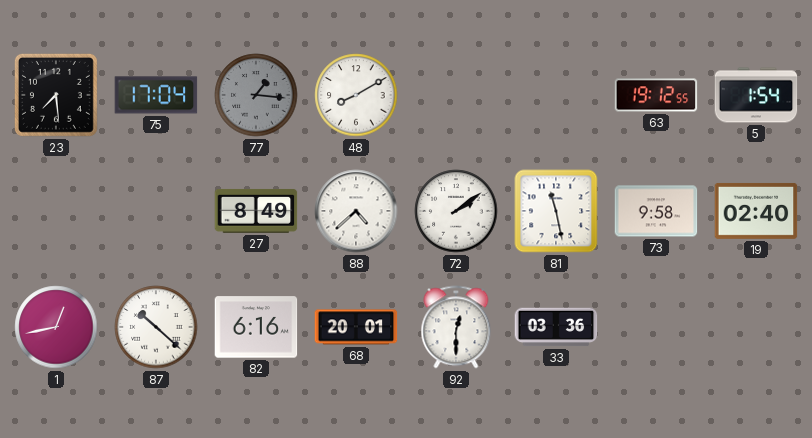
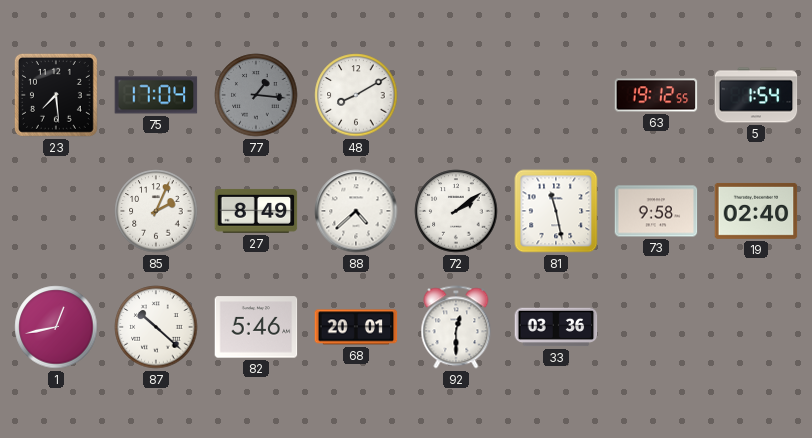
85: none -> 2:04 (156, 211)
82: 6:16 -> 5:46 (256, 327)
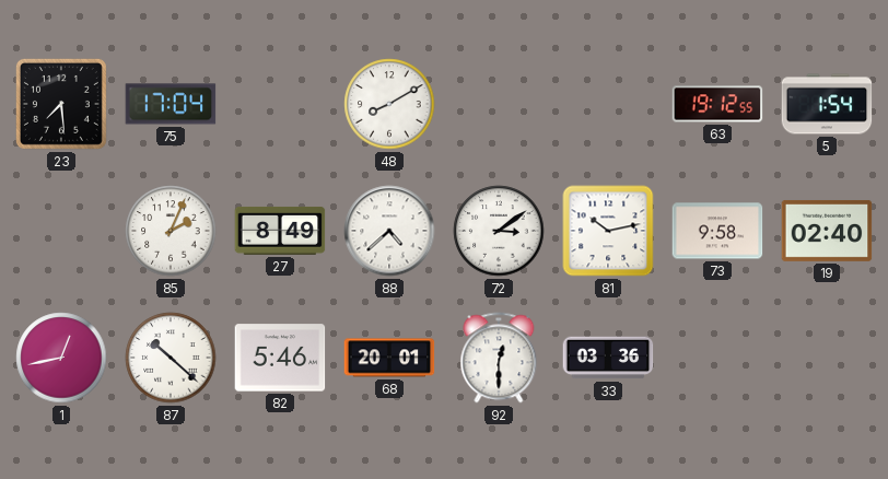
77: 1:16 -> none (256, 95)
72: 2:09 -> 3:09 (499, 231)
81: 11:28 -> 10:13 (608, 231)
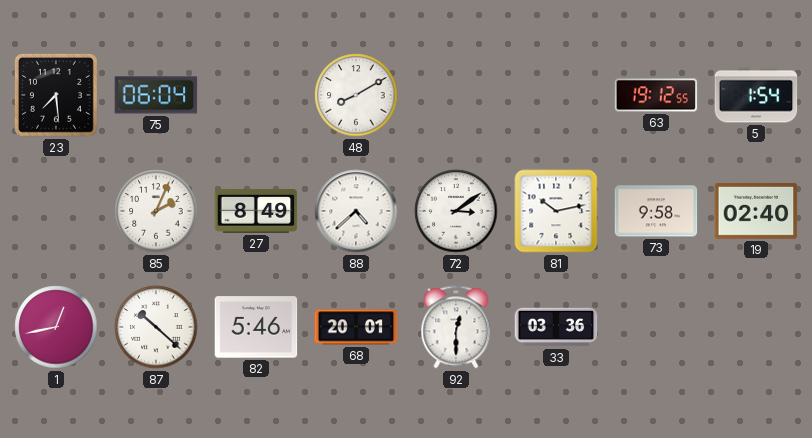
75: 17:04 -> 06:04 (156, 95)
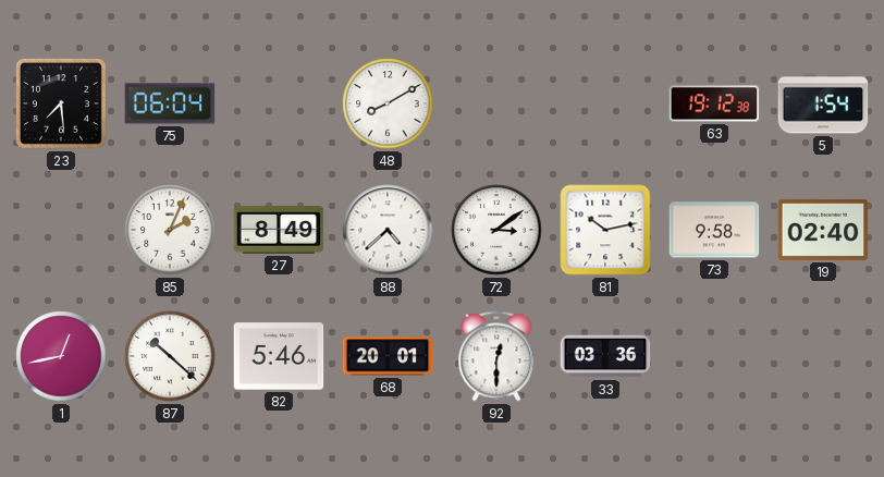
63: 19:12:55 -> 19:12:38 (714, 103)
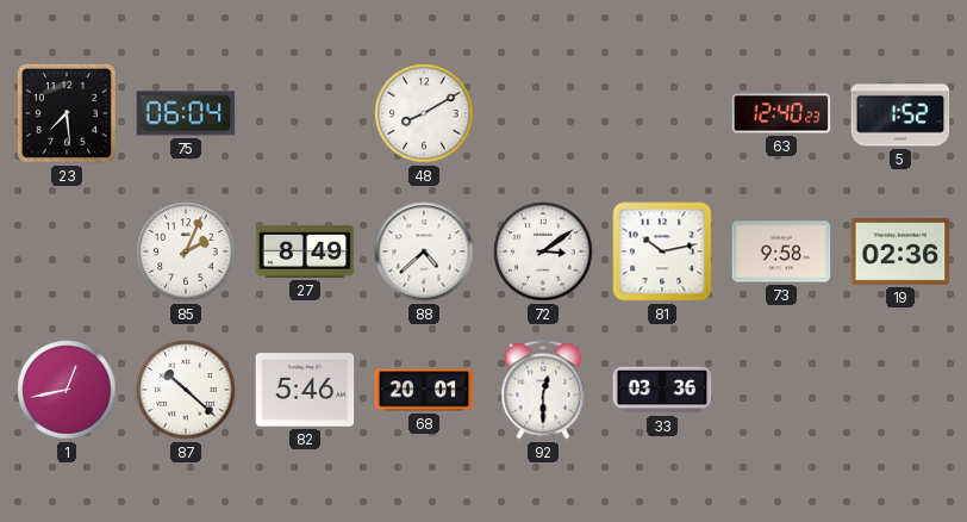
63: 19:12 -> 12:40 (781, 113)
5: 1:54 -> 1:52 (900, 113)
19: 02:40 -> 02:36 (900, 251)
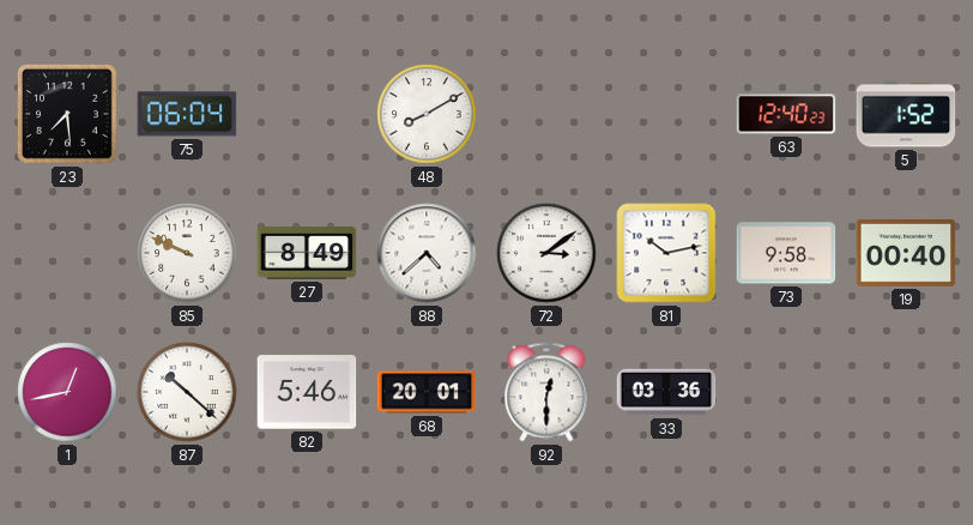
85: 2:04 -> 9:49 (187, 253)
19: 02:36 -> 00:40 (906, 253)
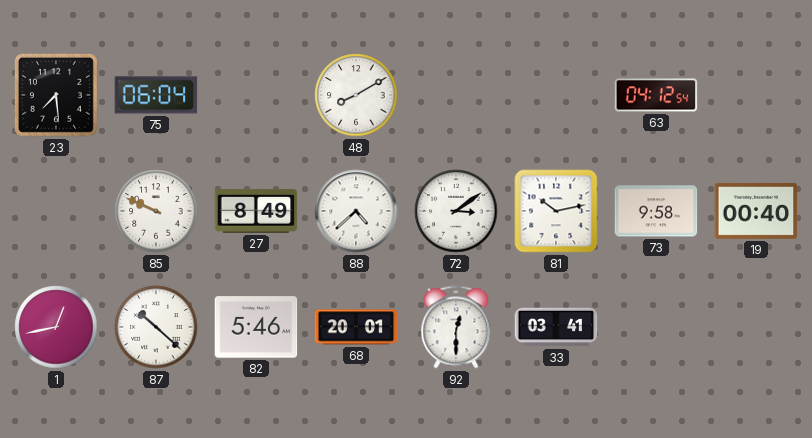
63: 12:40 -> 04:12 (656, 95)
5: 1:52 -> none (906, 114)
33: 03:36 -> 03:41 (556, 327)
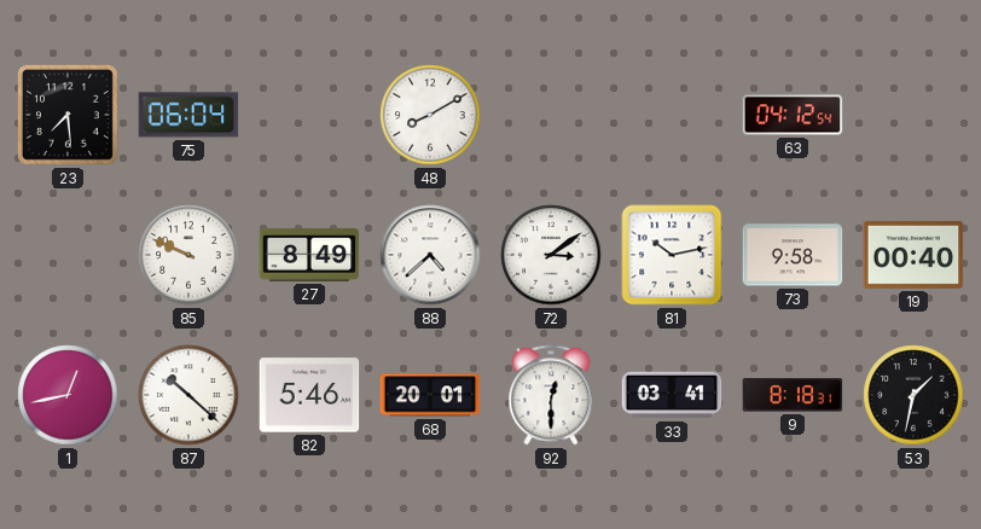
9: none -> 8:18 (793, 395)
53: none -> 1:32 (913, 395)
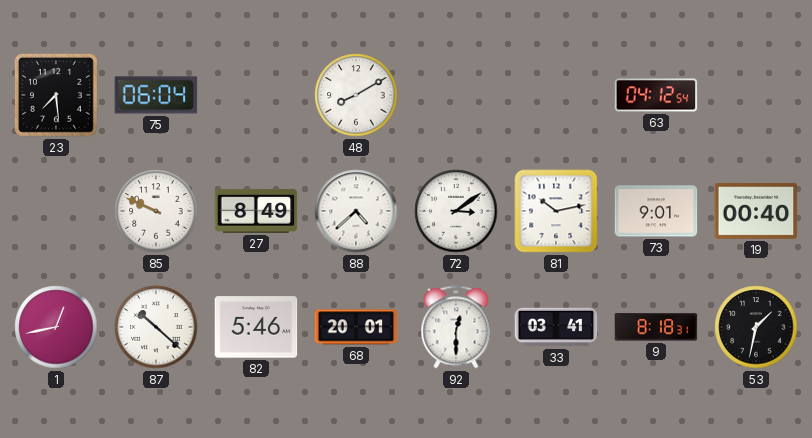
73: 9:58 -> 9:01 (656, 211)
